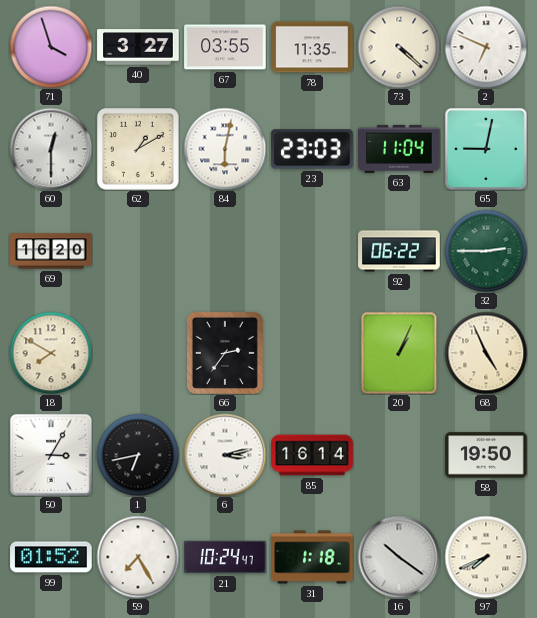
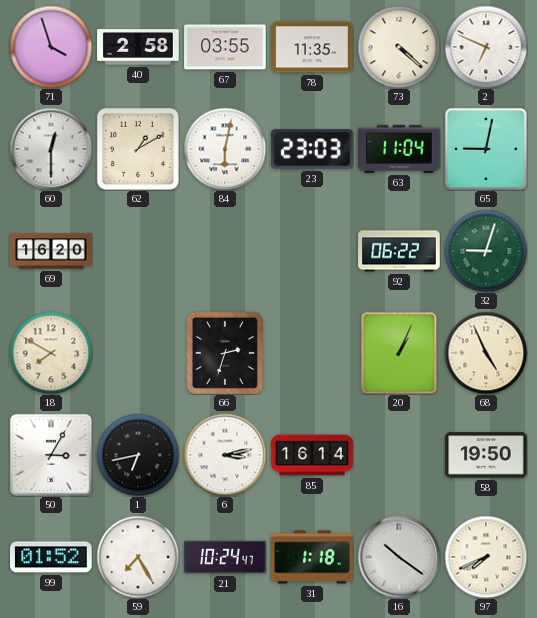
40: 3:27 -> 2:58 (138, 47)
32: 2:45 -> 9:03 (486, 251)
66: 2:36 -> 2:33 (225, 353)
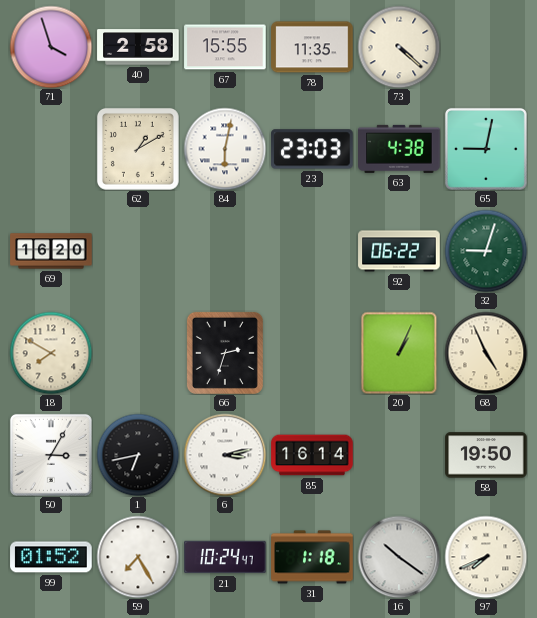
67: 03:55 -> 15:55 (225, 47)
2: 6:49 -> none (486, 47)
60: 12:30 -> none (51, 149)
63: 11:04 -> 4:38 (399, 149)
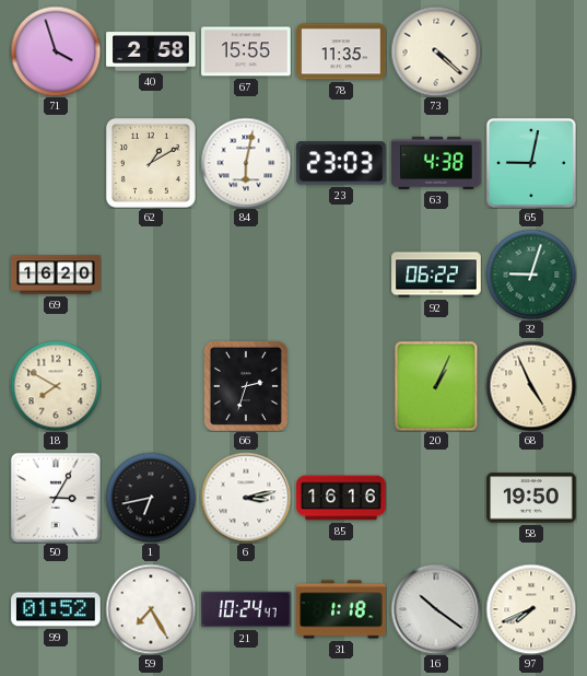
85: 16:14 -> 16:16 (341, 498)
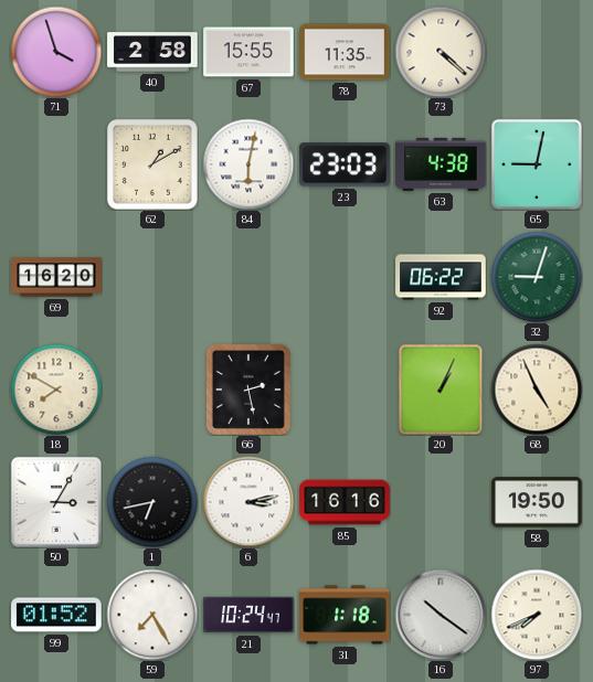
66: 2:33 -> 2:28 (248, 390)
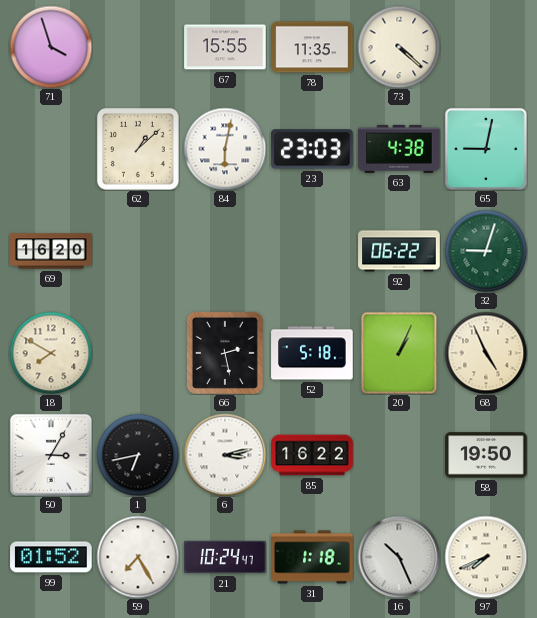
40: 2:58 -> none (152, 52)
62: 1:10 -> 1:08 (138, 149)
52: none -> 5:18 (312, 353)
85: 16:16 -> 16:22 (312, 455)
16: 10:21 -> 10:26 (399, 557)
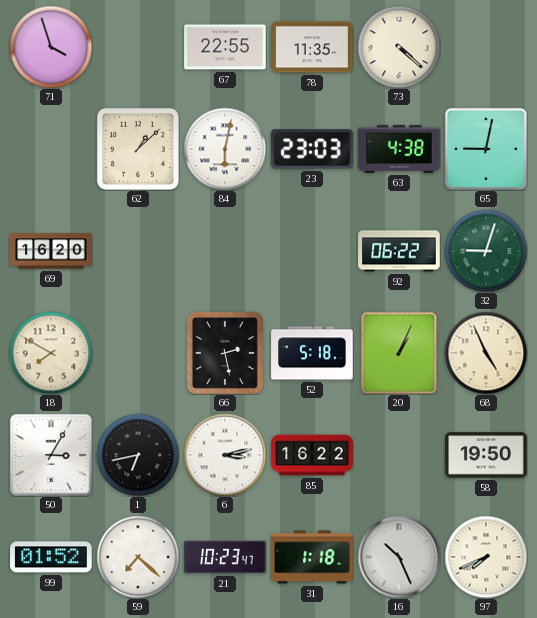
67: 15:55 -> 22:55 (225, 47)
59: 7:25 -> 7:22 (138, 557)
21: 10:24 -> 10:23 (225, 557)
